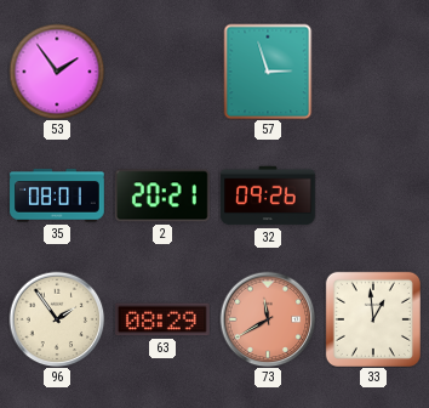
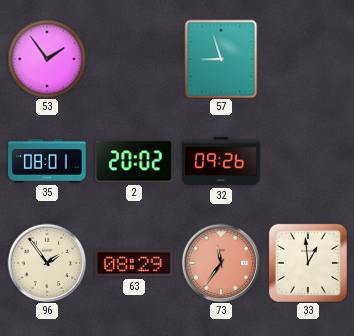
57: 2:57 -> 8:57 (221, 59)
2: 20:21 -> 20:02 (134, 161)
73: 11:40 -> 11:36 (221, 263)
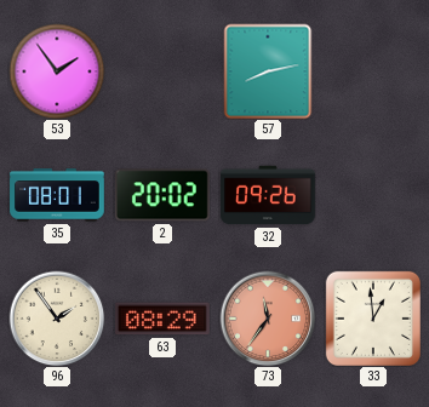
57: 8:57 -> 8:13 (268, 71)
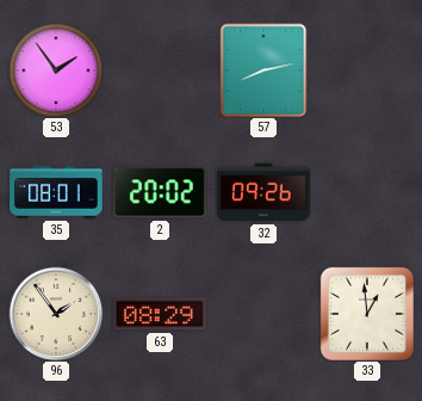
73: 11:36 -> none (268, 319)
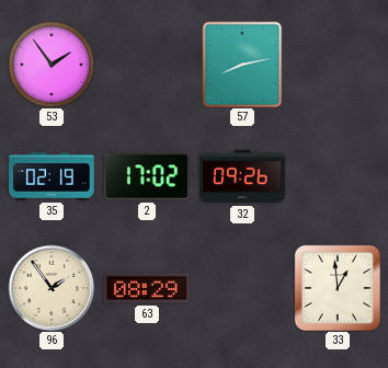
35: 08:01 -> 02:19 (52, 176)
2: 20:02 -> 17:02 (147, 176)
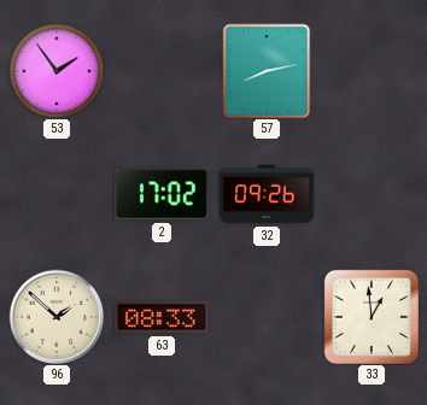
35: 02:19 -> none (52, 176)
96: 1:54 -> 1:52 (57, 317)
63: 08:29 -> 08:33 (163, 317)
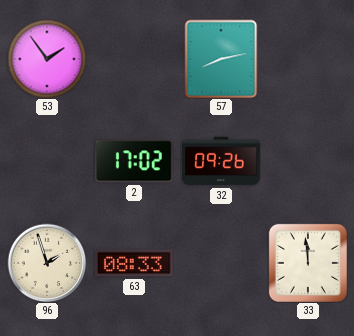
96: 1:52 -> 1:57 (47, 263)
33: 12:59 -> 11:59 (308, 263)
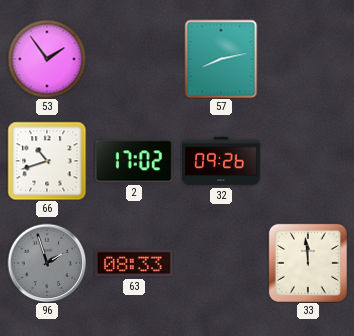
66: none -> 10:42 (47, 161)
96 dial: cream -> grey (47, 263)
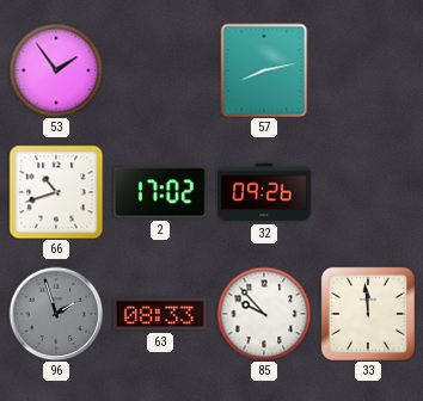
85: none -> 9:53 (264, 314)
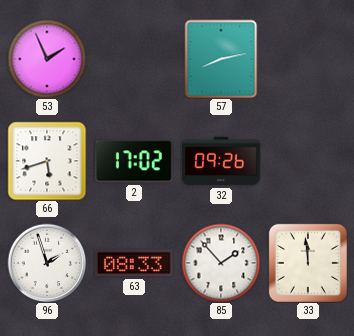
53: 1:54 -> 1:56 (47, 59)
66: 10:42 -> 5:42 (47, 161)
96 dial: grey -> white (47, 263)
85: 9:53 -> 1:53 (221, 263)
